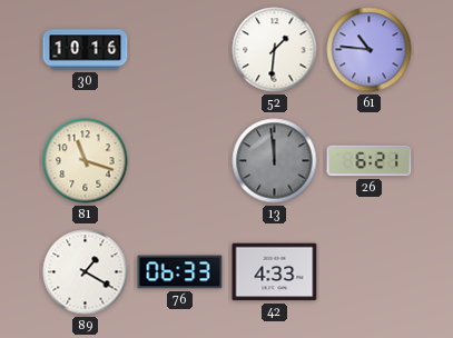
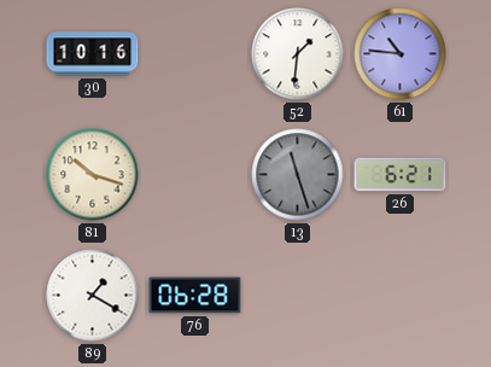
81: 11:18 -> 10:18 (93, 175)
13: 11:59 -> 11:27 (298, 175)
76: 06:33 -> 06:28 (195, 296)
42: 4:33 -> none (275, 272)
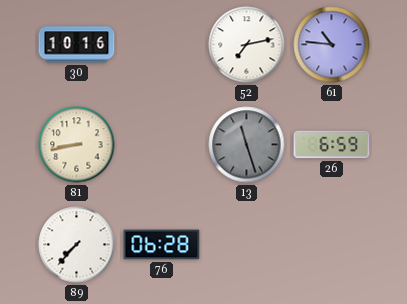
52: 1:31 -> 7:13 (247, 45)
81: 10:18 -> 8:43 (77, 145)
26: 6:21 -> 6:59 (332, 145)
89: 1:20 -> 7:37 (77, 245)
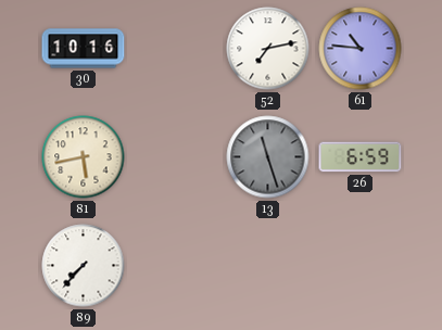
81: 8:43 -> 5:43 (84, 157)
76: 06:28 -> none (162, 245)
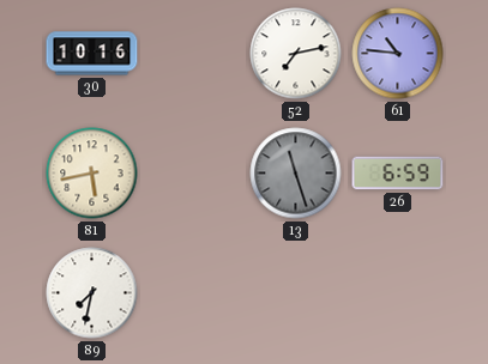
89: 7:37 -> 7:32 (92, 293)
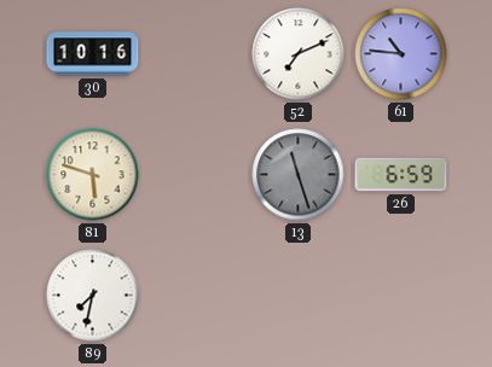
52: 7:13 -> 7:11 (299, 54)
81: 5:43 -> 5:48 (93, 175)
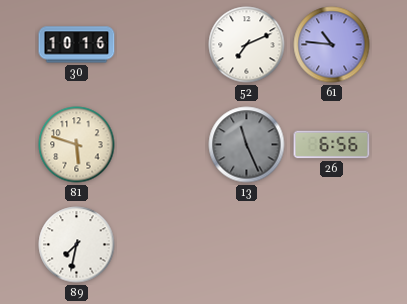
13: 11:27 -> 11:26 (247, 145)
26: 6:59 -> 6:56 (332, 145)
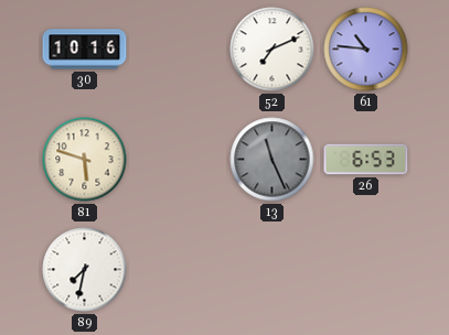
26: 6:56 -> 6:53 (366, 160)
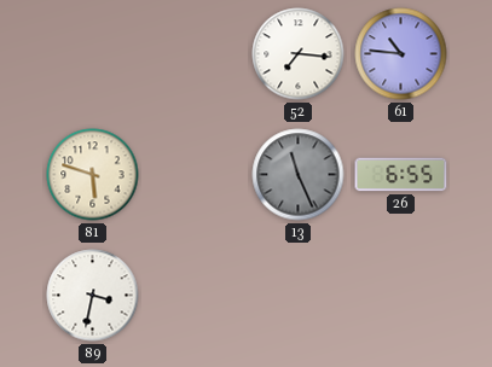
30: 10:16 -> none (85, 50)
52: 7:11 -> 7:16 (299, 54)
26: 6:53 -> 6:55 (401, 175)
89: 7:32 -> 3:32 (93, 296)
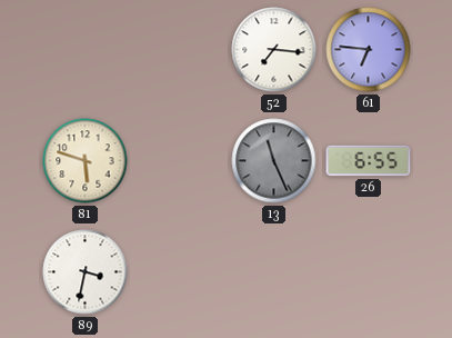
61: 10:46 -> 6:46 (369, 50)
